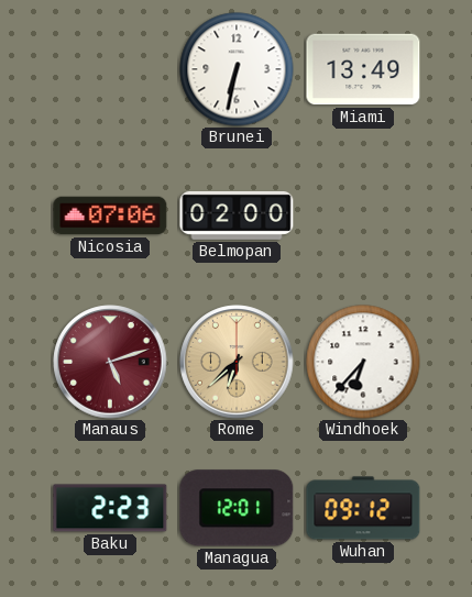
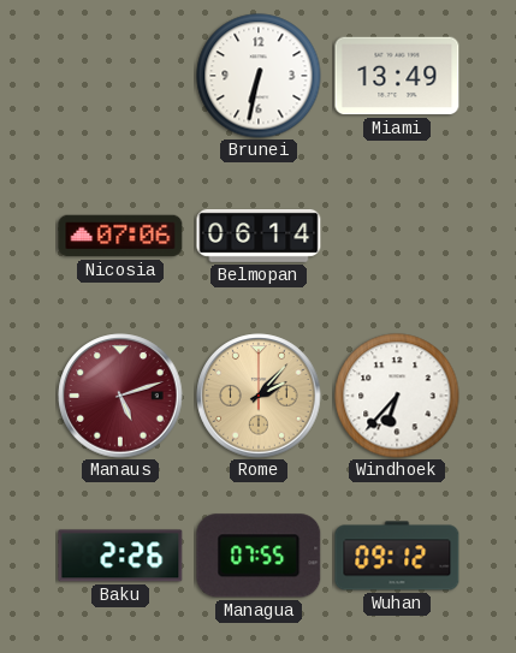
Belmopan: 02:00 -> 06:14 (259, 236)
Rome: 6:38 -> 2:07 (259, 396)
Baku: 2:23 -> 2:26 (120, 556)
Managua: 12:01 -> 07:55 (259, 556)
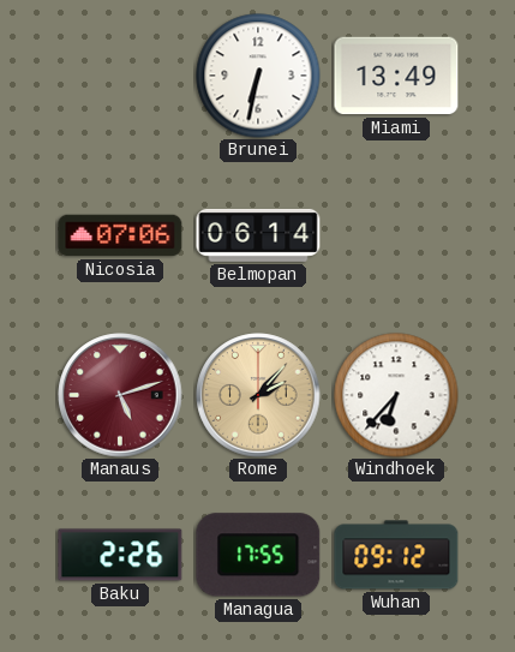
Managua: 07:55 -> 17:55 (258, 555)
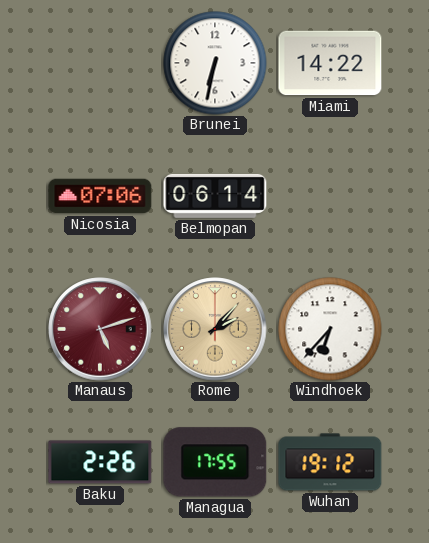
Miami: 13:49 -> 14:22 (330, 63)
Wuhan: 09:12 -> 19:12 (330, 462)
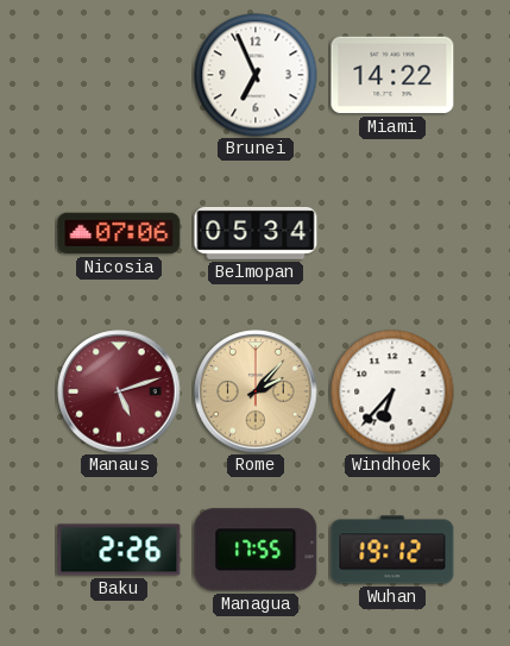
Brunei: 6:32 -> 6:56 (256, 75)
Belmopan: 06:14 -> 05:34 (256, 233)
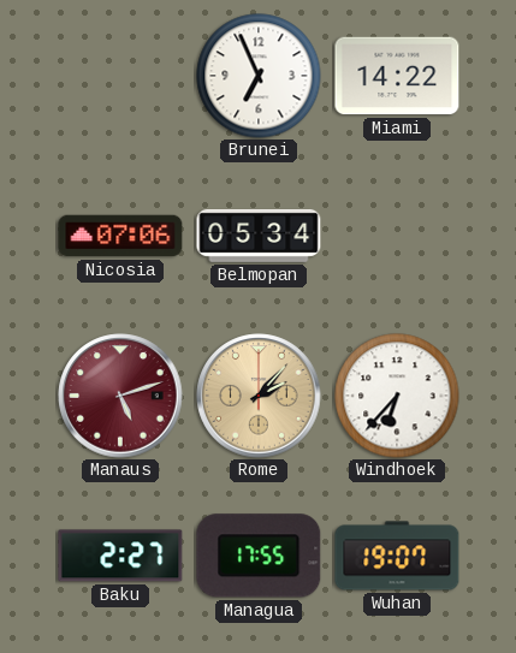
Baku: 2:26 -> 2:27 (120, 556)
Wuhan: 19:12 -> 19:07 (397, 556)
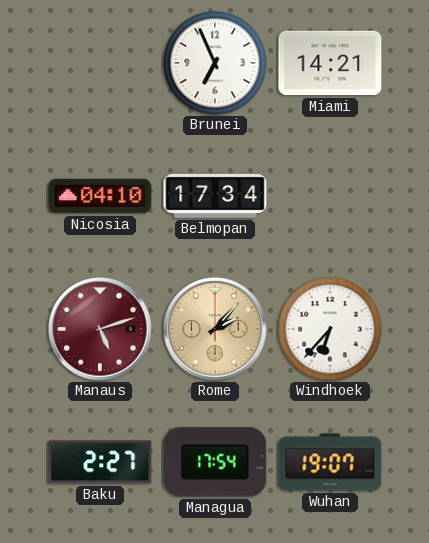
Miami: 14:22 -> 14:21 (330, 63)
Nicosia: 07:06 -> 04:10 (100, 196)
Belmopan: 05:34 -> 17:34 (215, 196)
Managua: 17:55 -> 17:54 (215, 462)
